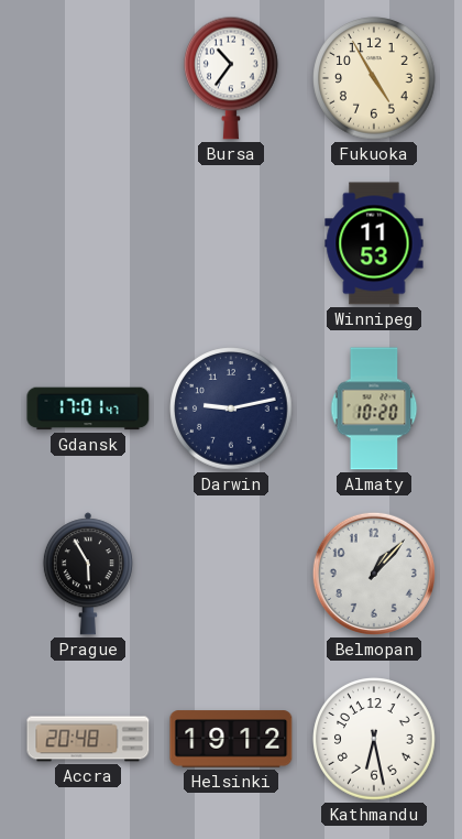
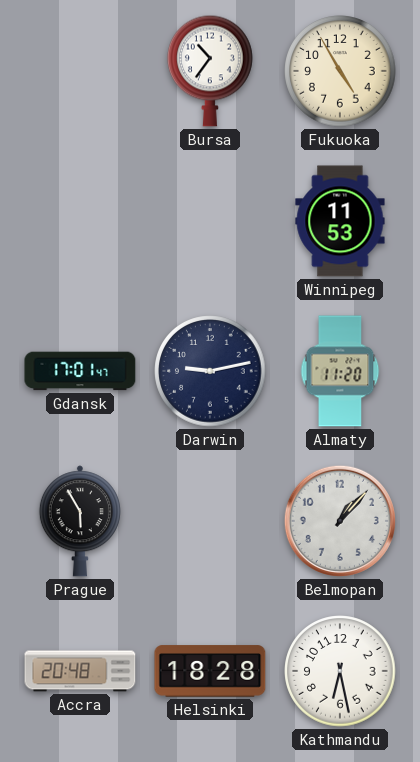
Almaty: 10:20 -> 11:20 (340, 371)
Helsinki: 19:12 -> 18:28 (210, 671)
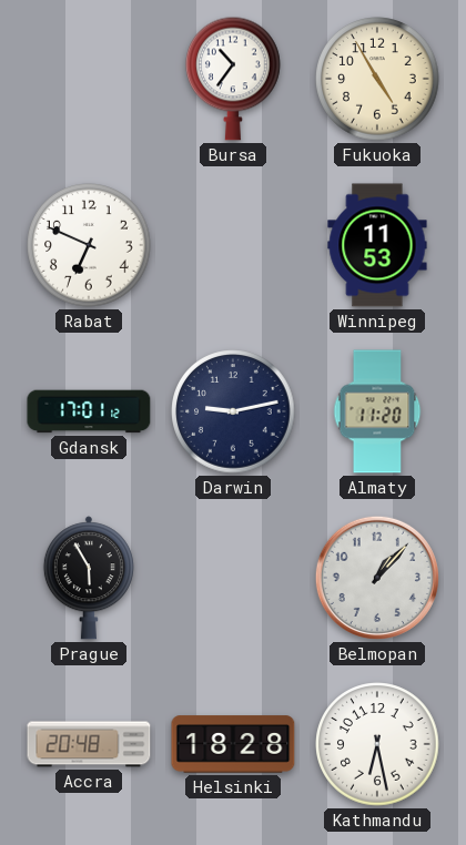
Rabat: none -> 6:49 (89, 245)
Gdansk: 17:01:47 -> 17:01:12 (89, 411)
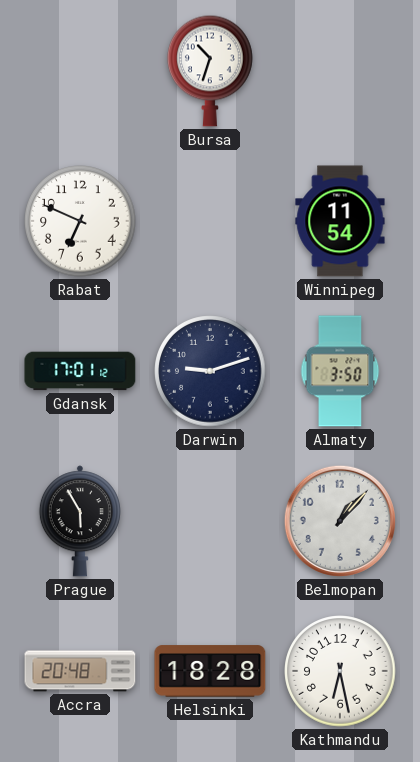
Bursa: 10:36 -> 10:33 (211, 71)
Fukuoka: 4:55 -> none (377, 79)
Winnipeg: 11:53 -> 11:54 (340, 221)
Darwin: 9:13 -> 9:12 (210, 371)
Almaty: 11:20 -> 3:50 (340, 371)
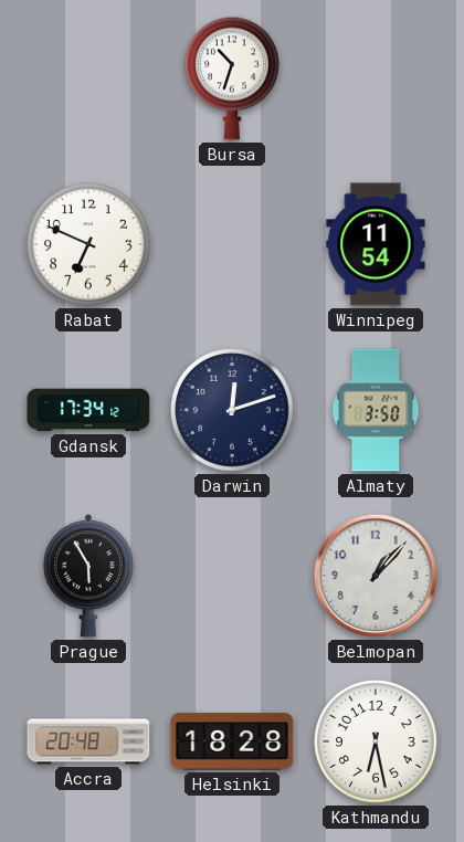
Gdansk: 17:01 -> 17:34 (88, 410)
Darwin: 9:12 -> 12:12 (232, 410)
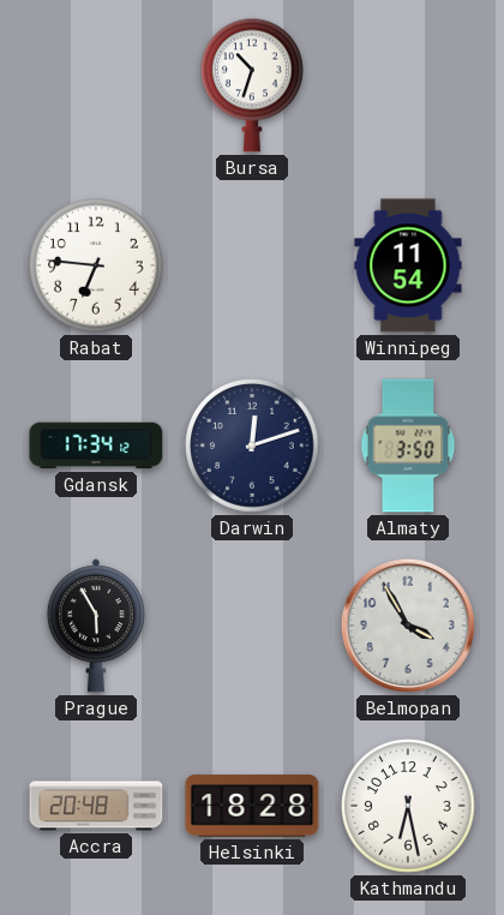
Rabat: 6:49 -> 6:46 (96, 265)
Belmopan: 1:07 -> 3:55 (408, 626)
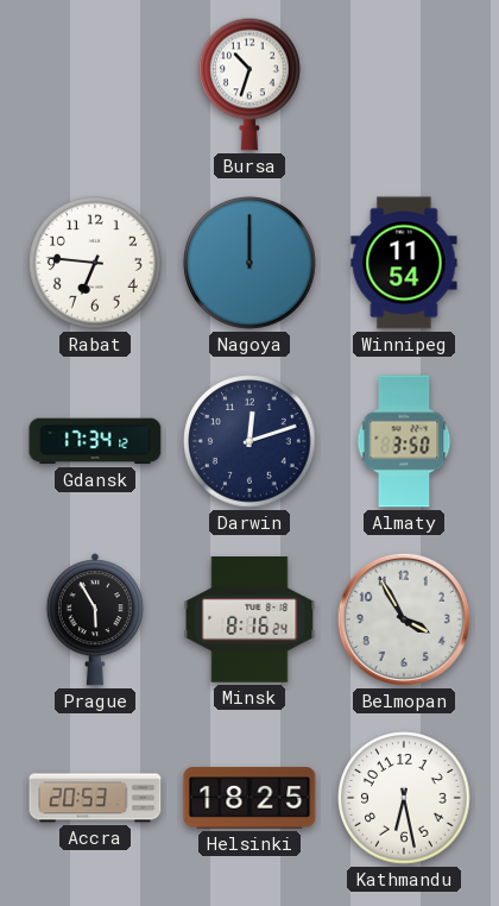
Nagoya: none -> 12:00 (249, 263)
Minsk: none -> 8:16 (249, 621)
Accra: 20:48 -> 20:53 (95, 798)
Helsinki: 18:28 -> 18:25 (249, 798)
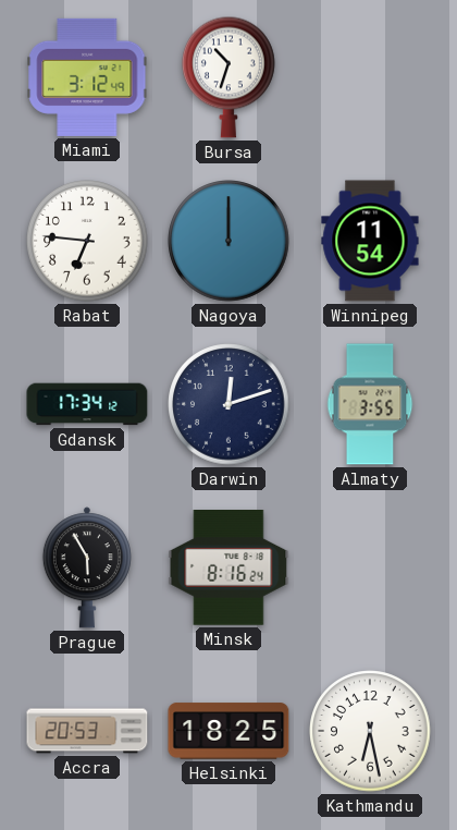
Miami: none -> 3:12 (87, 77)
Almaty: 3:50 -> 3:55 (370, 404)
Belmopan: 3:55 -> none (404, 619)
